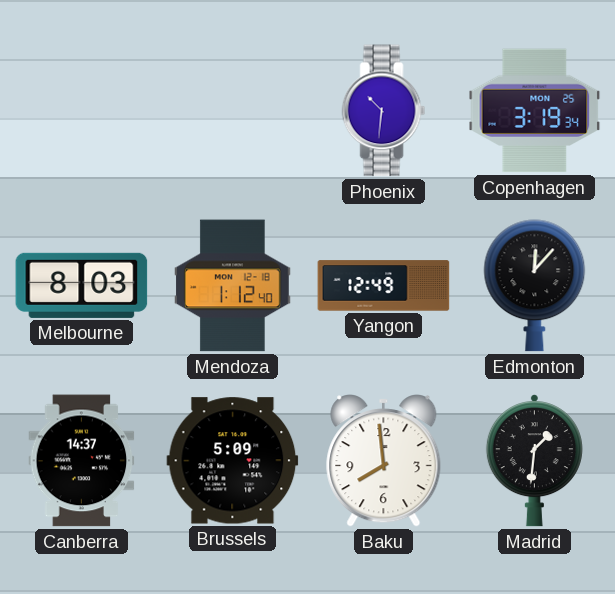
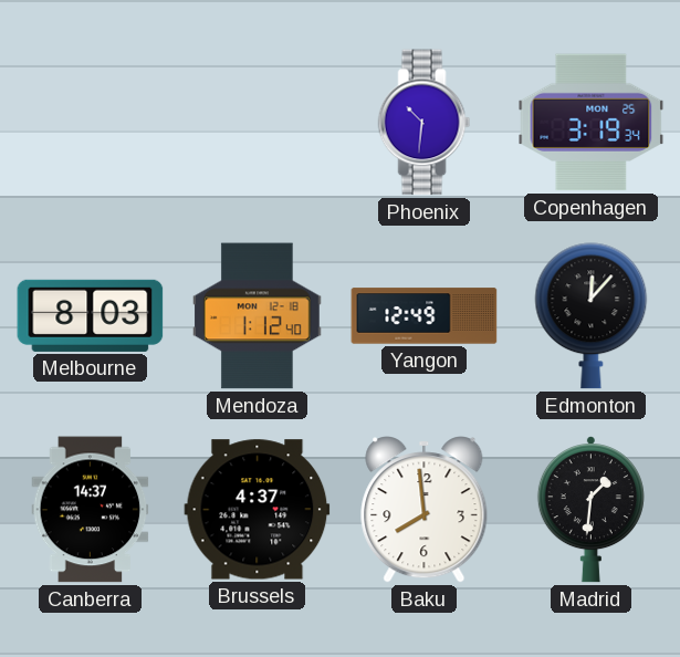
Brussels: 5:09 -> 4:37 (258, 510)
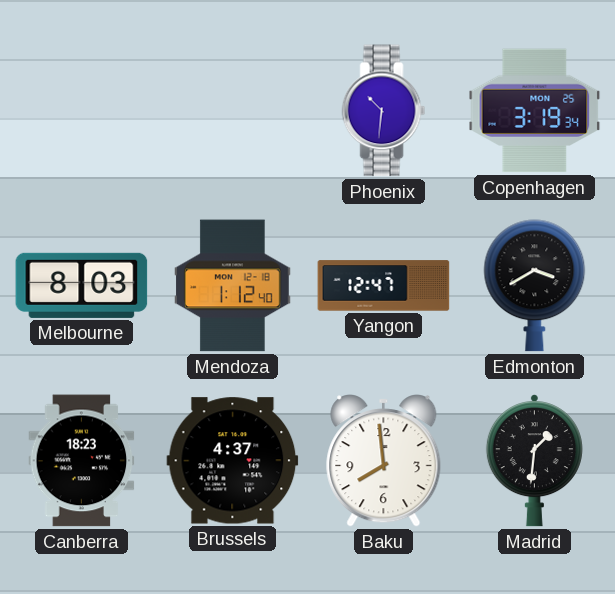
Yangon: 12:49 -> 12:47 (384, 286)
Edmonton: 12:07 -> 3:40 (535, 286)
Canberra: 14:37 -> 18:23 (82, 461)
